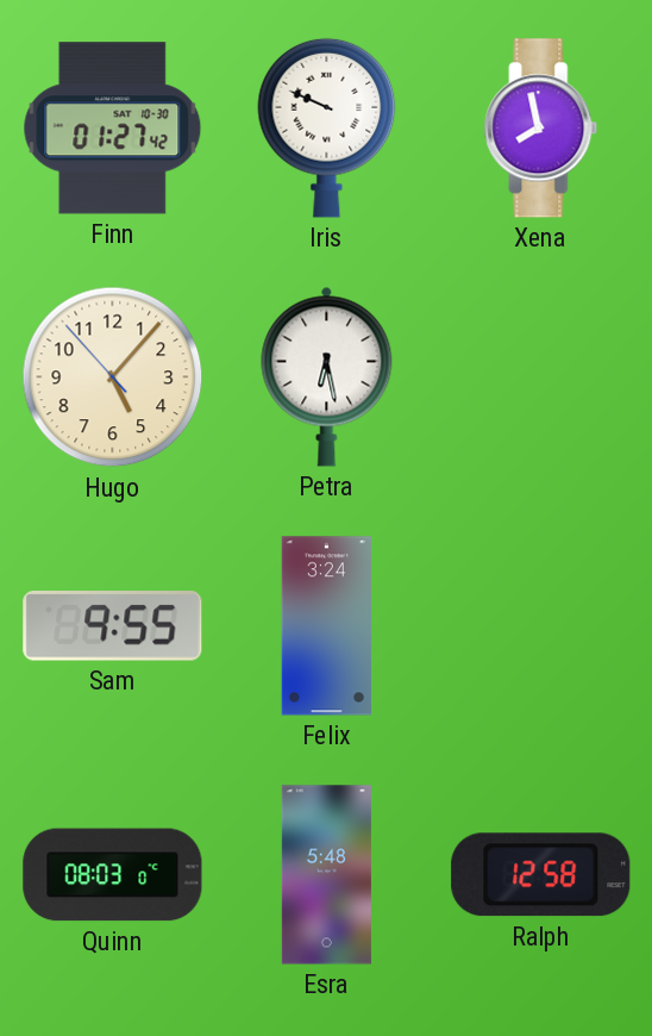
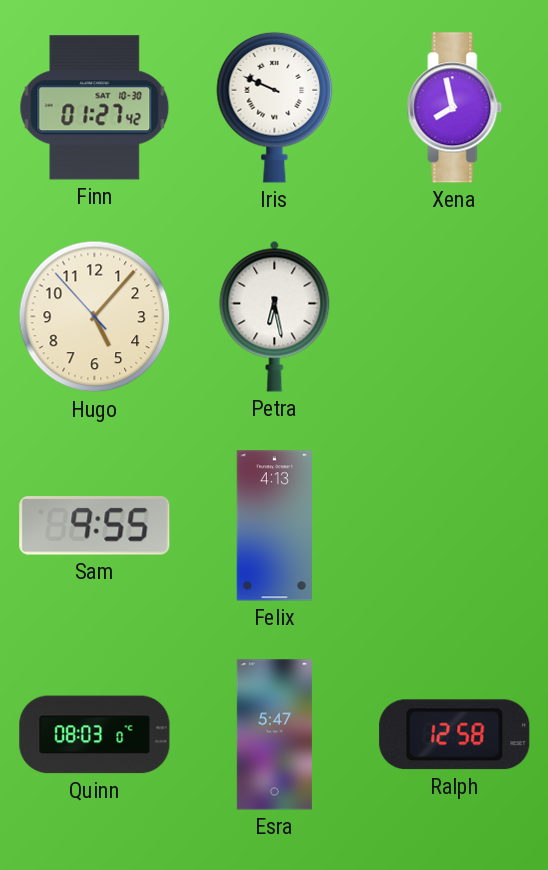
Felix: 3:24 -> 4:13 (274, 526)
Esra: 5:48 -> 5:47 (274, 735)
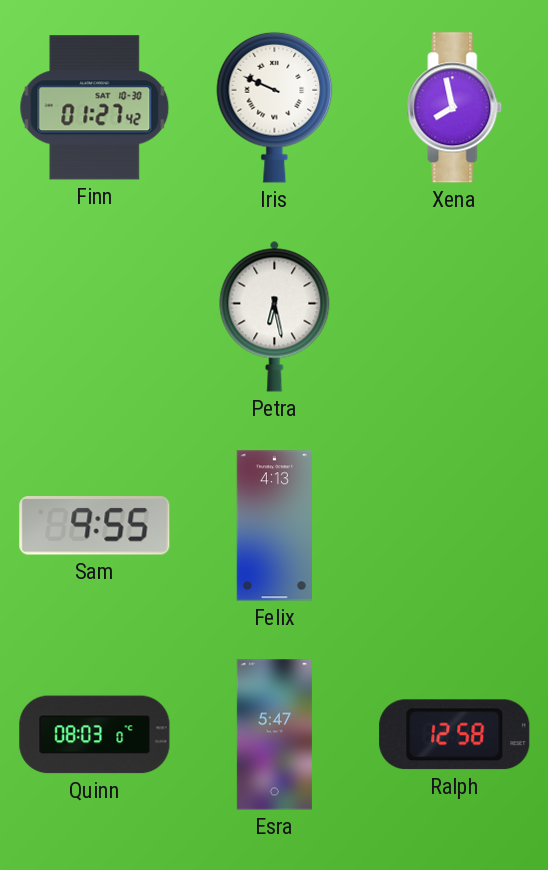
Hugo: 5:06 -> none (95, 317)
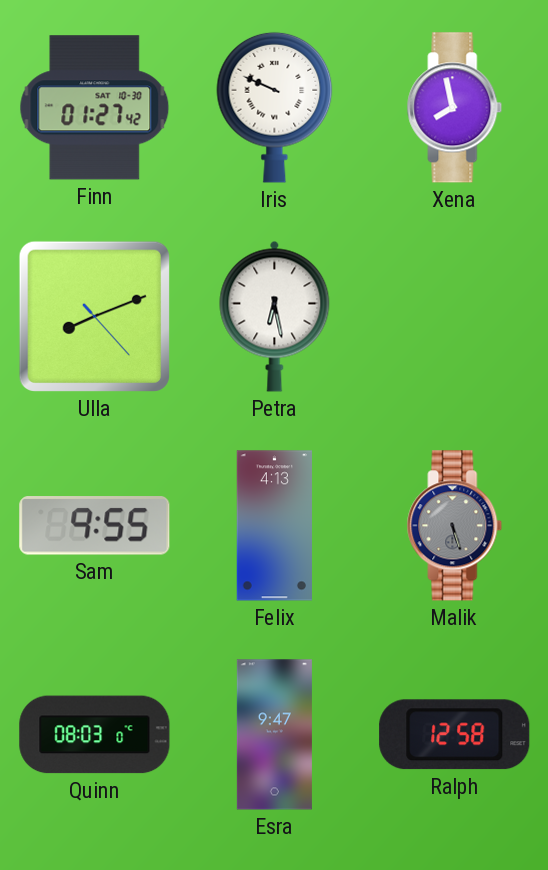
Ulla: none -> 8:11 (94, 316)
Malik: none -> 5:27 (455, 526)
Esra: 5:47 -> 9:47 (274, 735)
